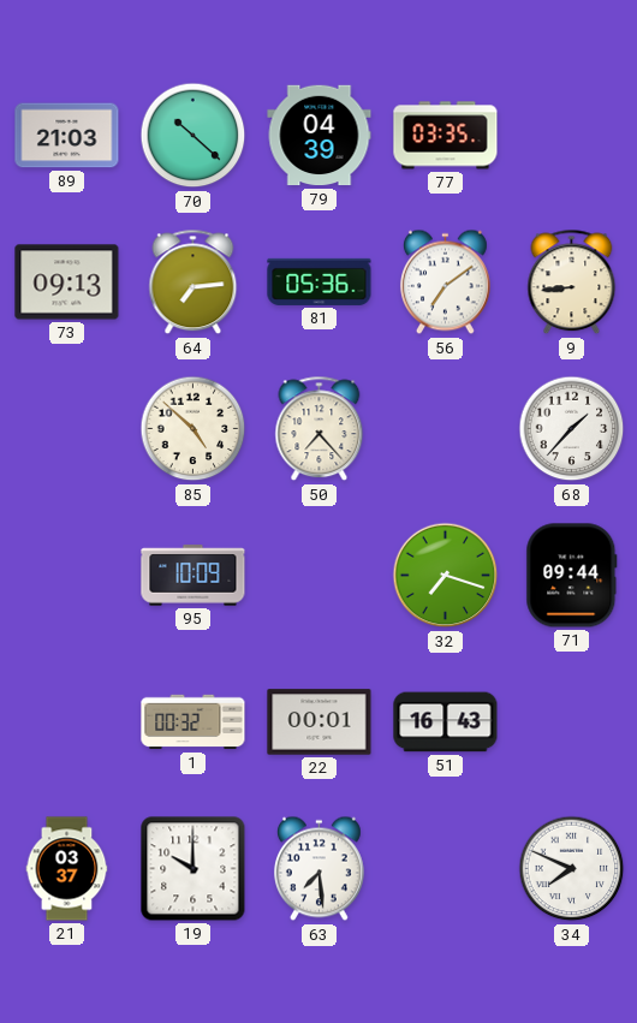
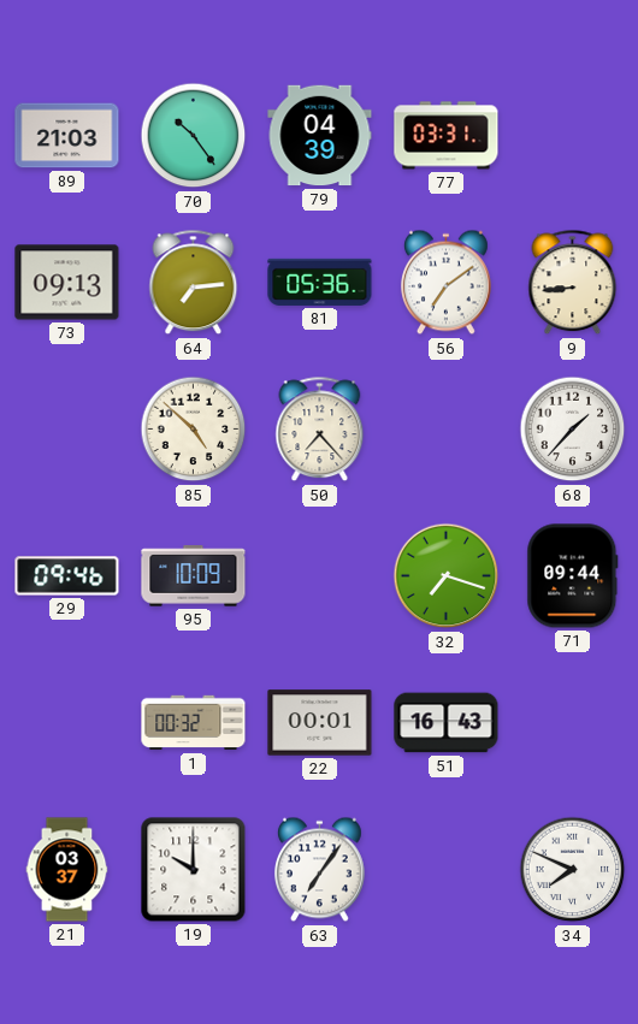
70: 10:22 -> 10:24 (194, 136)
77: 03:35 -> 03:31 (447, 136)
29: none -> 09:46 (67, 576)
63: 7:29 -> 7:06 (319, 870)
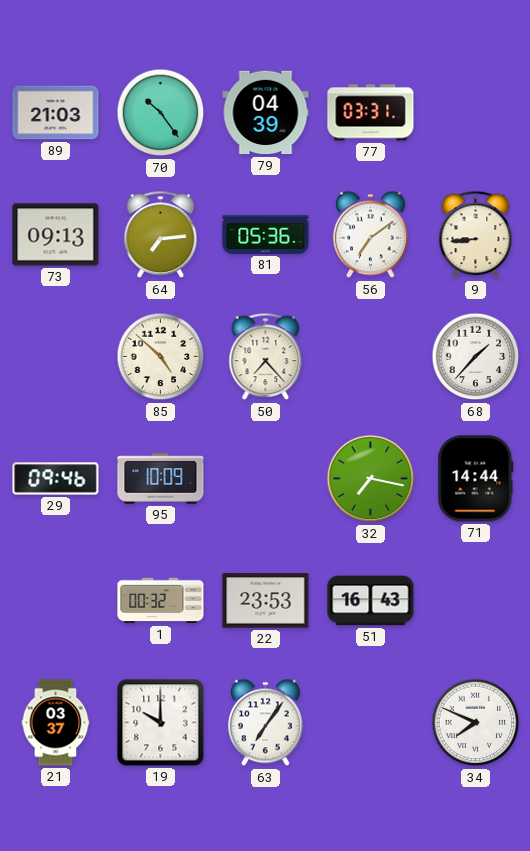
32: 7:18 -> 7:17 (371, 479)
71: 09:44 -> 14:44 (476, 479)
22: 00:01 -> 23:53 (266, 601)
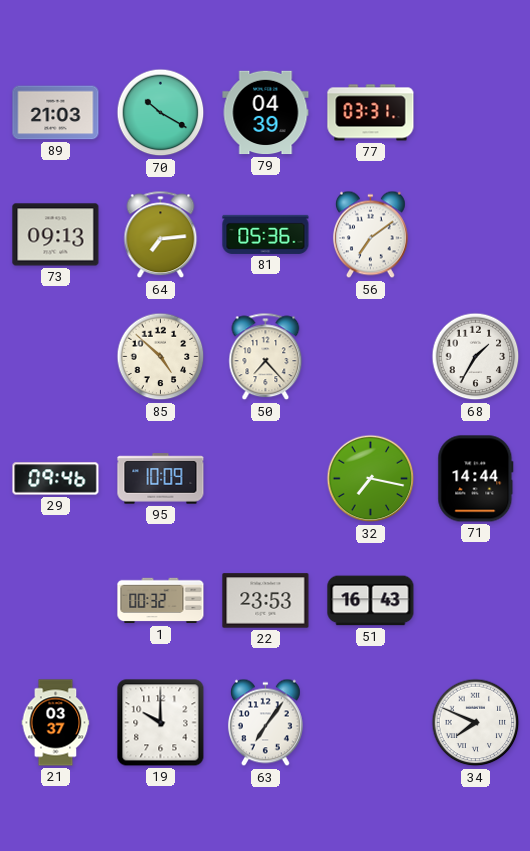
70: 10:24 -> 10:20 (161, 113)
9: 8:44 -> none (476, 235)
68: 1:37 -> 1:35 (476, 357)
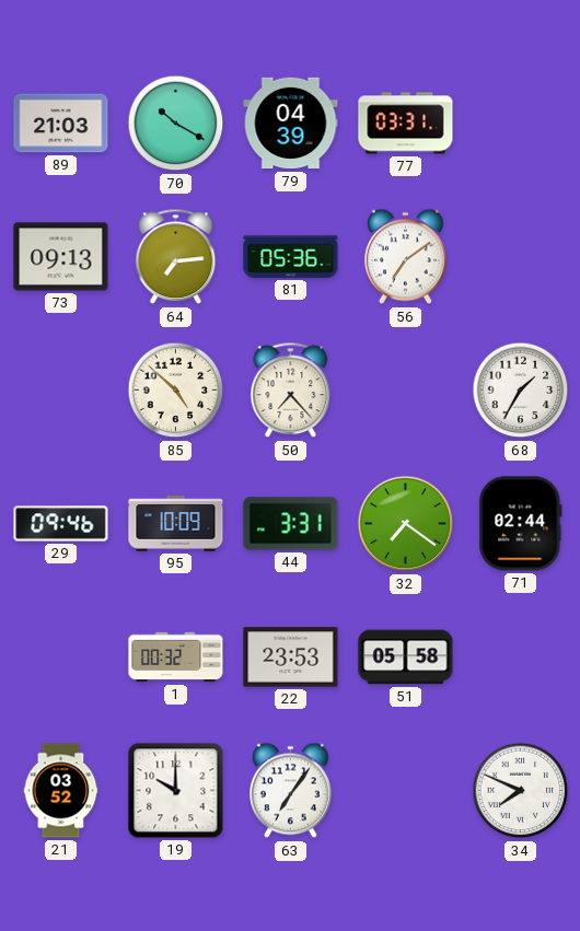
44: none -> 3:31 (291, 524)
32: 7:17 -> 7:21 (406, 524)
71: 14:44 -> 02:44 (521, 524)
51: 16:43 -> 05:58 (406, 657)
21: 03:37 -> 03:52 (61, 791)
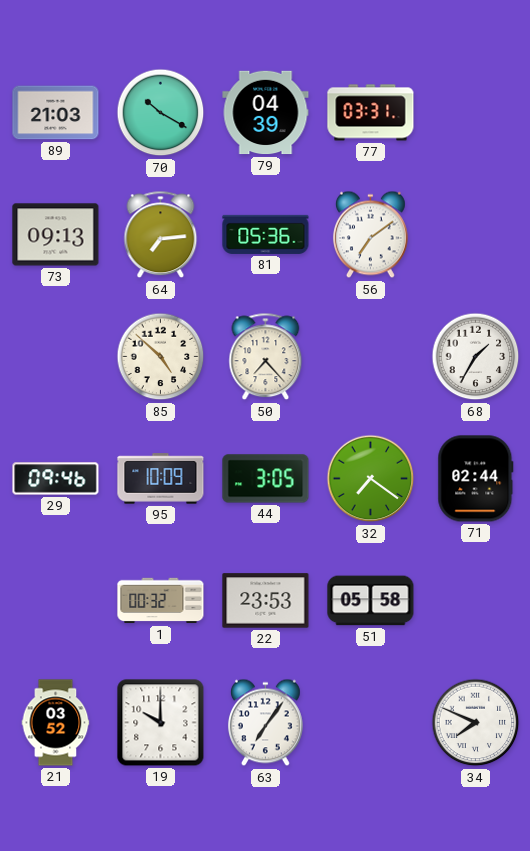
44: 3:31 -> 3:05 (266, 479)
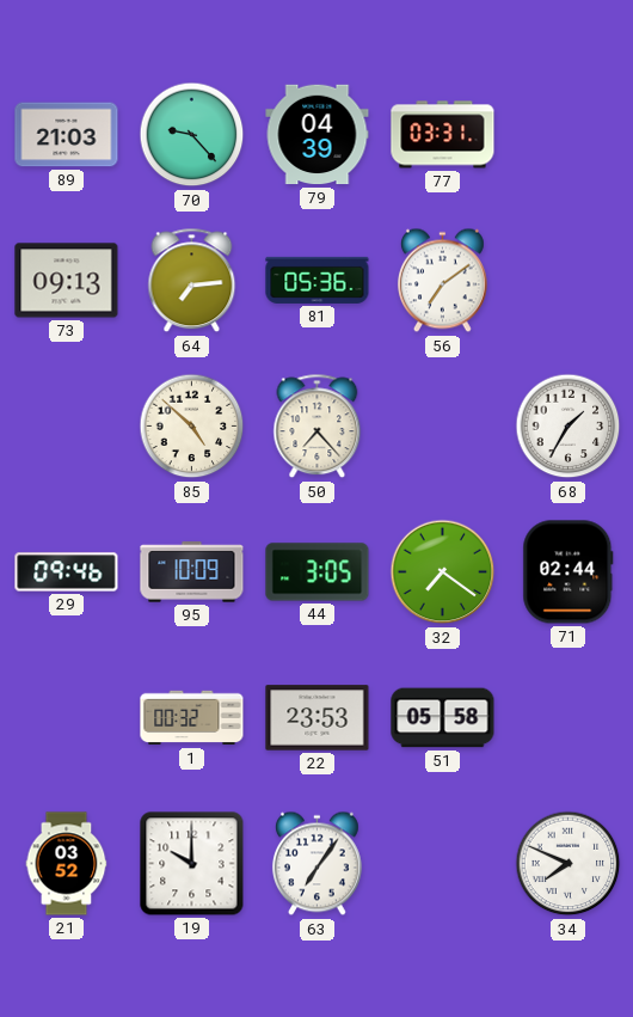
70: 10:20 -> 9:23 (192, 135)
